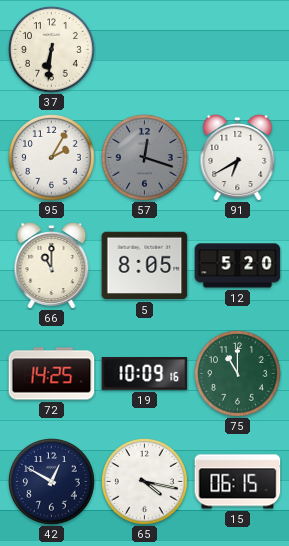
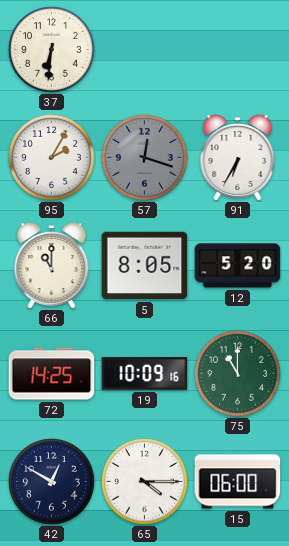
91: 6:40 -> 6:35 (238, 158)
65: 4:17 -> 4:15 (145, 482)
15: 06:15 -> 06:00 (238, 482)
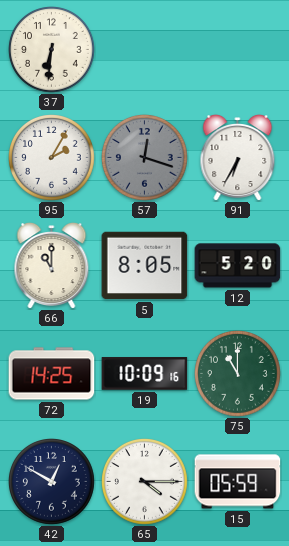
15: 06:00 -> 05:59 (238, 482)
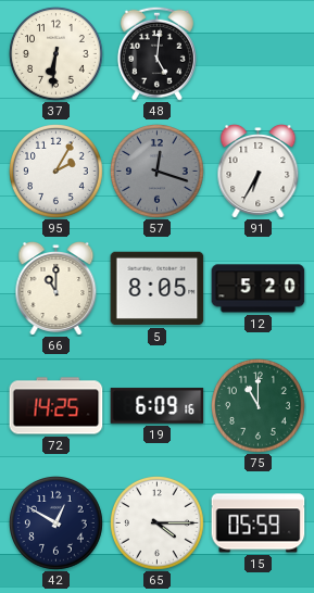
48: none -> 5:01 (156, 53)
19: 10:09 -> 6:09 (158, 406)
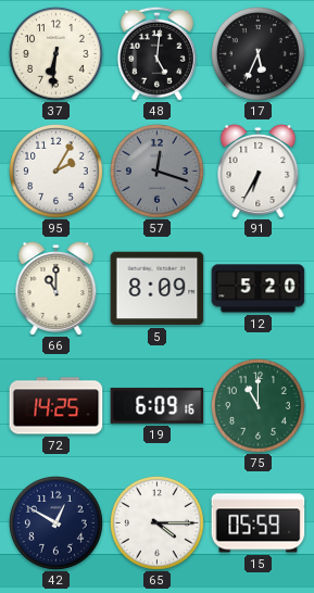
17: none -> 5:34 (259, 54)
5: 8:05 -> 8:09 (158, 289)
